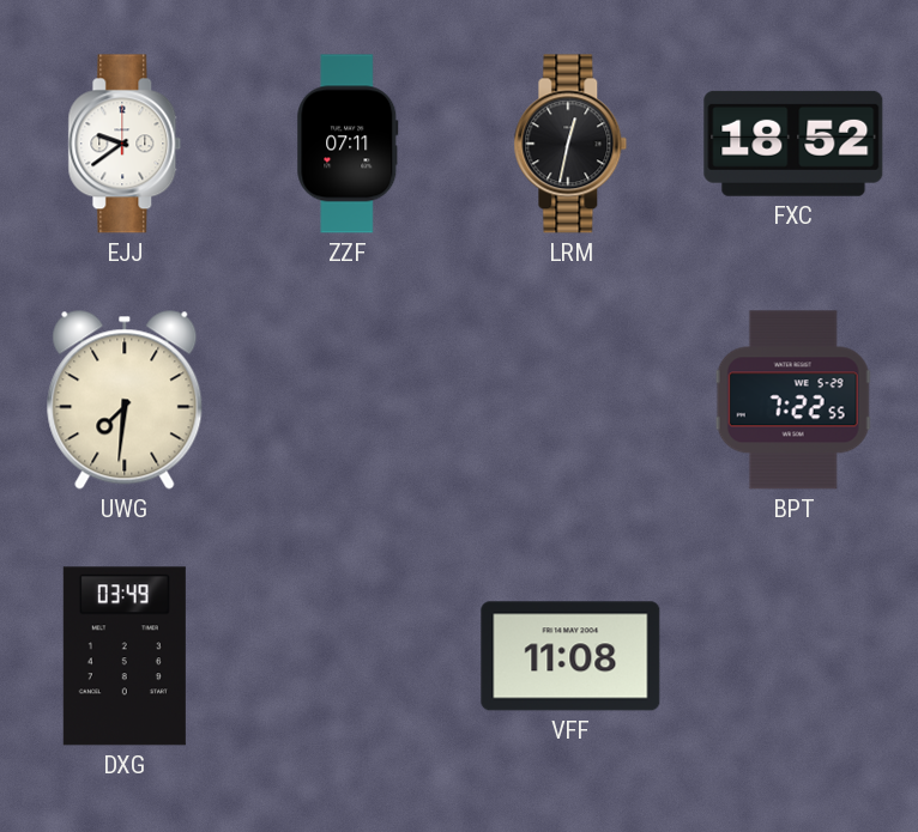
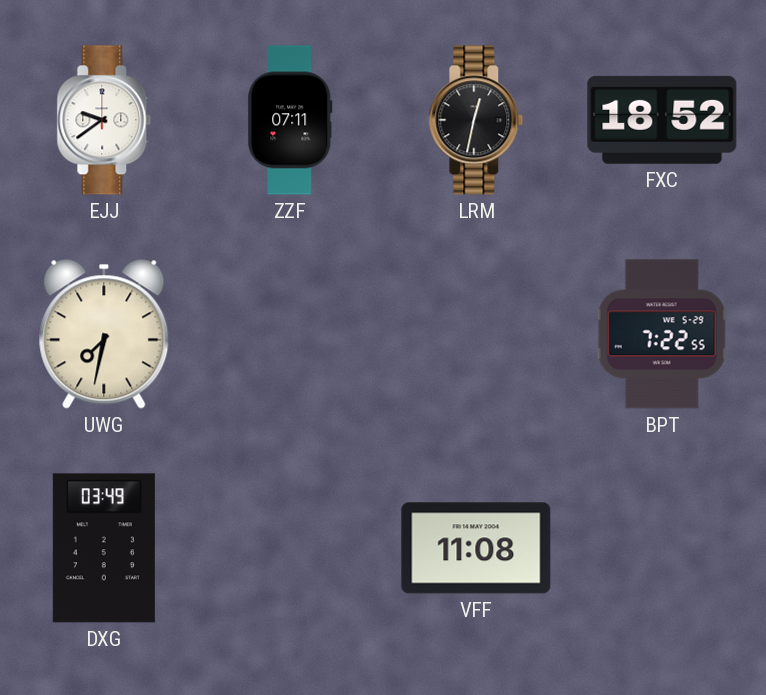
UWG: 7:31 -> 7:32 (104, 334)
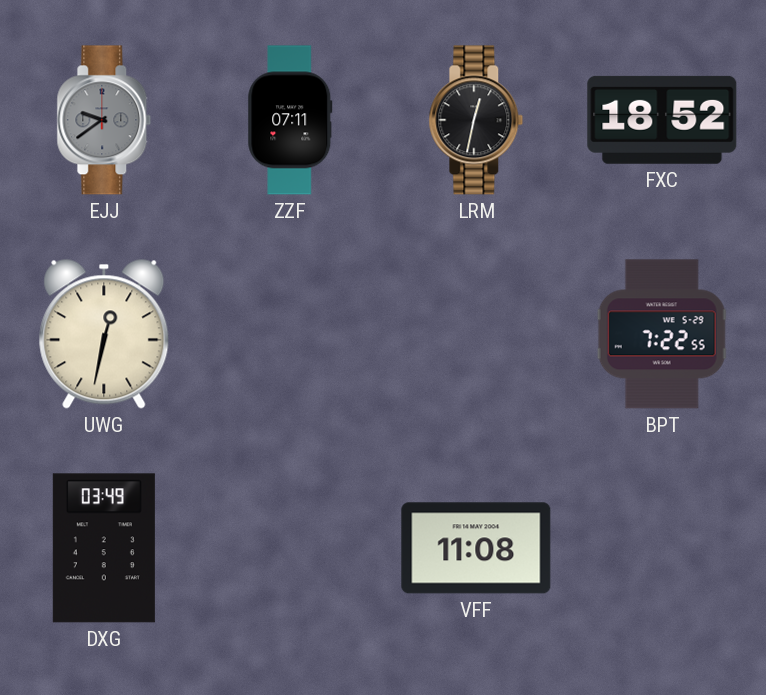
EJJ dial: white -> grey (104, 120)
UWG: 7:32 -> 12:32 (104, 334)
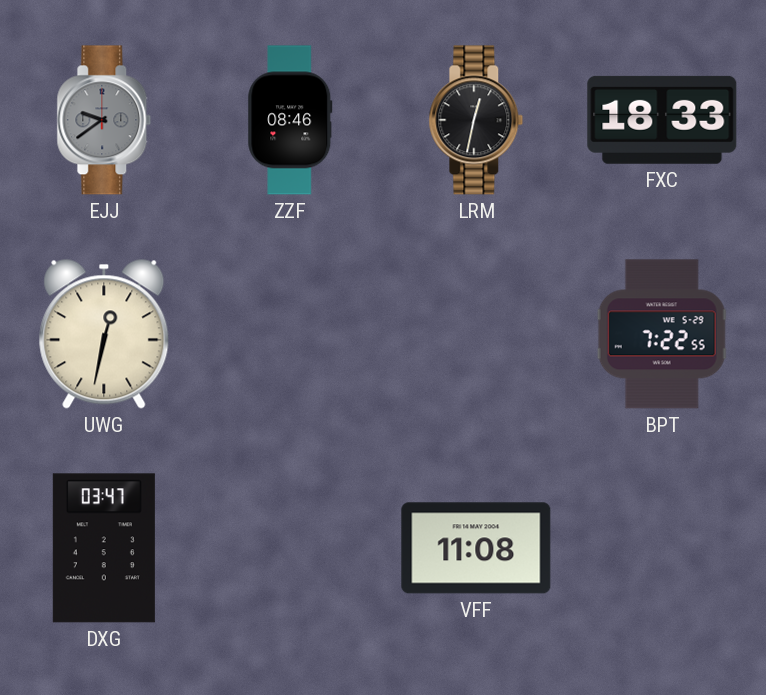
ZZF: 07:11 -> 08:46 (290, 120)
FXC: 18:52 -> 18:33 (662, 120)
DXG: 03:49 -> 03:47 (104, 548)
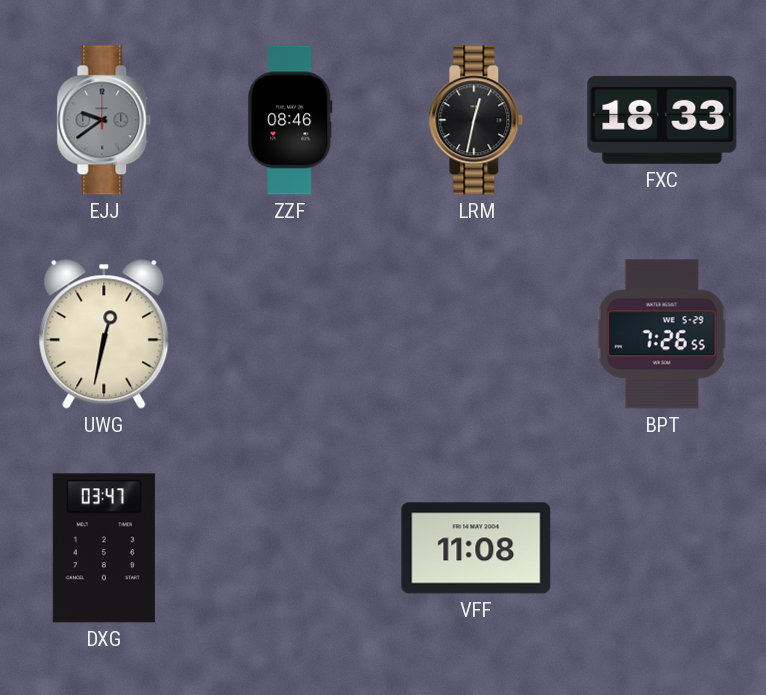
BPT: 7:22 -> 7:26 (662, 334)
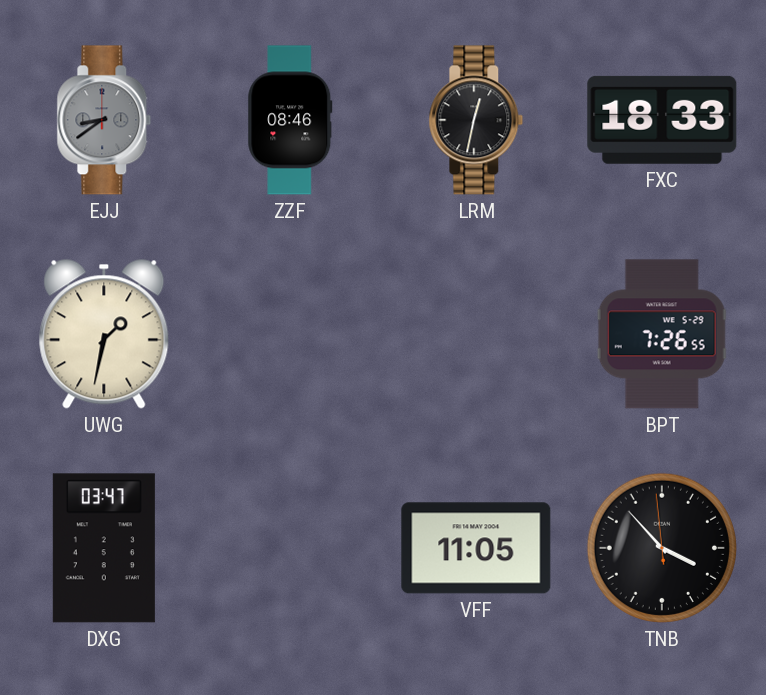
EJJ: 9:39 -> 8:39 (104, 120)
UWG: 12:32 -> 1:32 (104, 334)
VFF: 11:08 -> 11:05 (476, 548)
TNB: none -> 3:52 (662, 548)
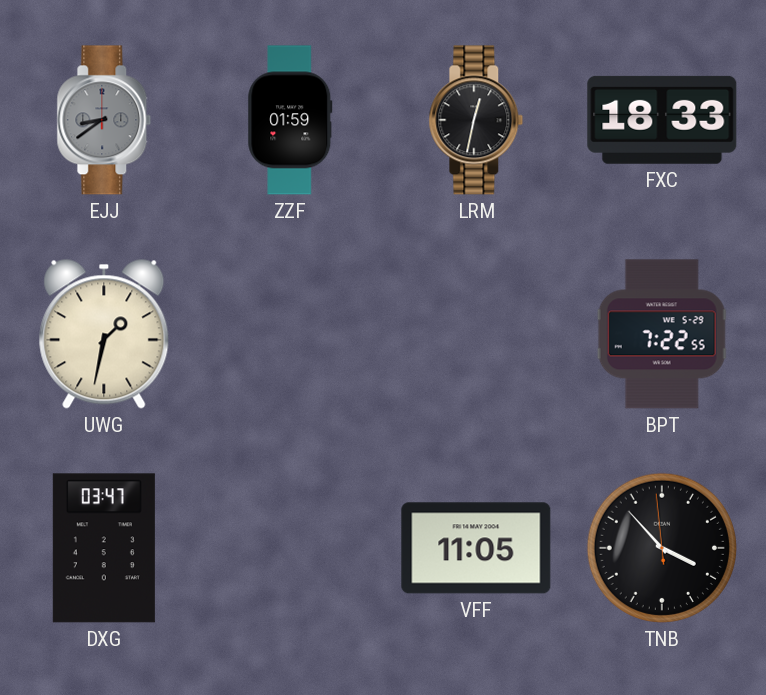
ZZF: 08:46 -> 01:59 (290, 120)
BPT: 7:26 -> 7:22 (662, 334)
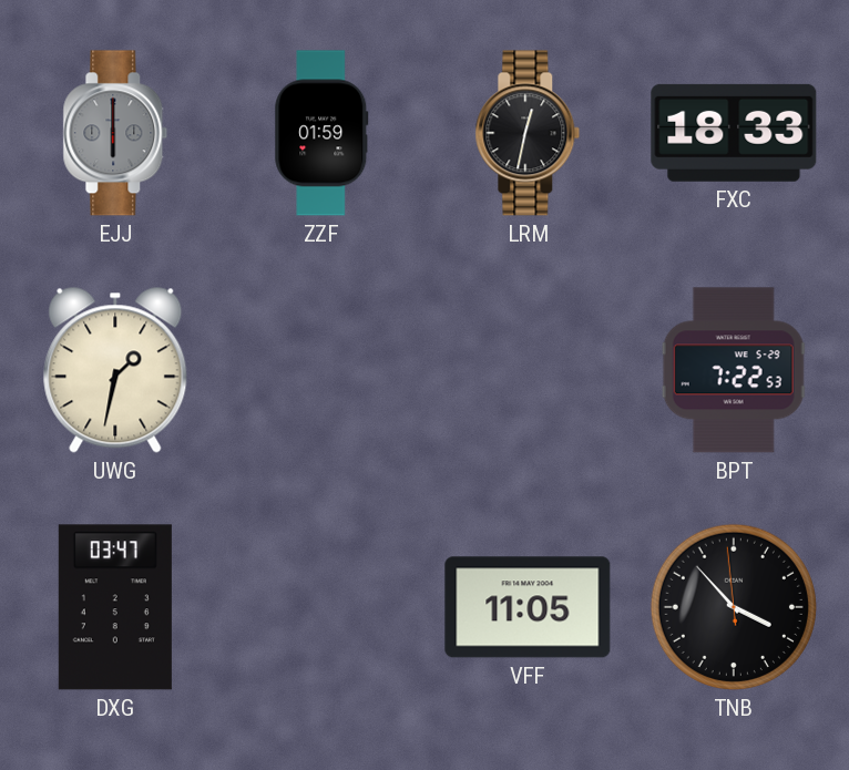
EJJ: 8:39 -> 6:00 (115, 133)
BPT: 7:22:55 -> 7:22:53 (734, 370)
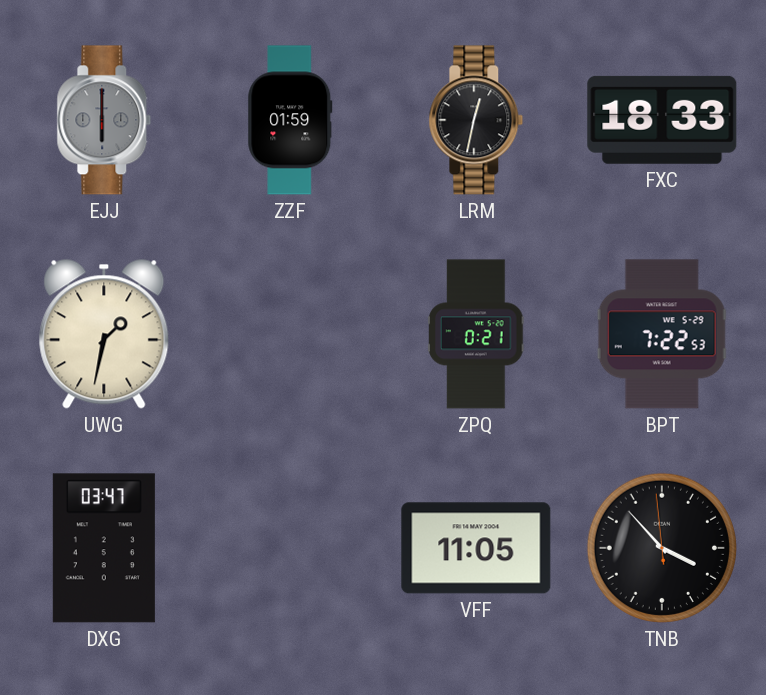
ZPQ: none -> 0:21 (477, 334)
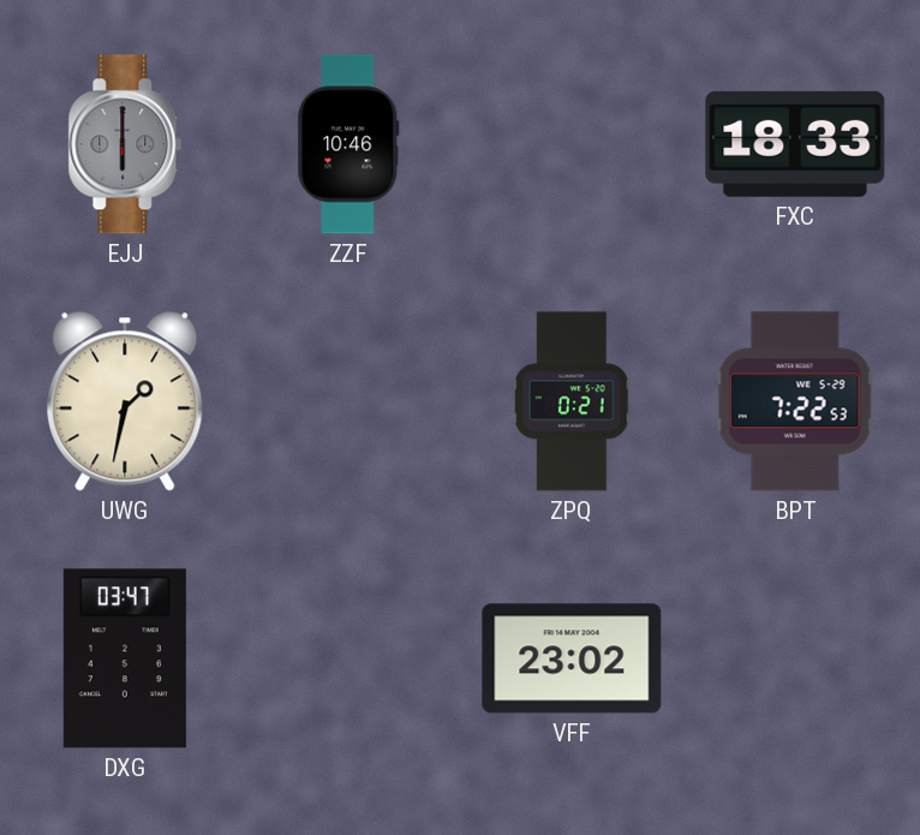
ZZF: 01:59 -> 10:46 (348, 144)
LRM: 12:32 -> none (476, 120)
VFF: 11:05 -> 23:02 (572, 658)
TNB: 3:52 -> none (662, 548)
